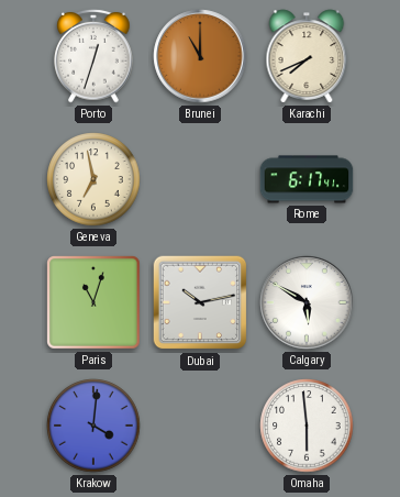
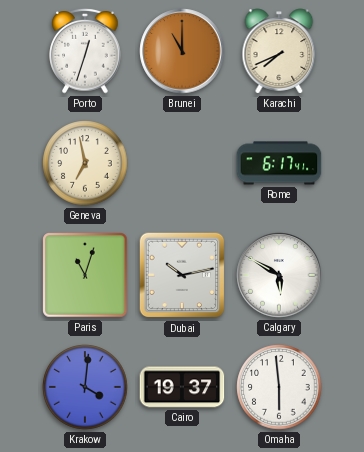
Cairo: none -> 19:37 (182, 387)
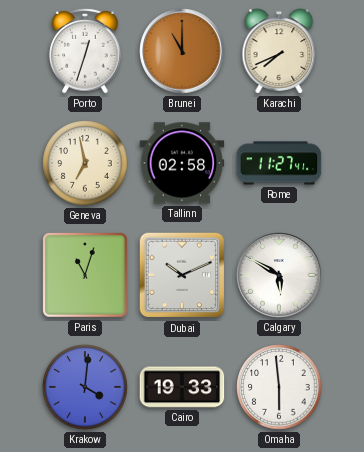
Tallinn: none -> 02:58 (182, 163)
Rome: 6:17 -> 11:27 (279, 163)
Dubai: 10:13 -> 10:11 (182, 275)
Cairo: 19:37 -> 19:33 (182, 387)
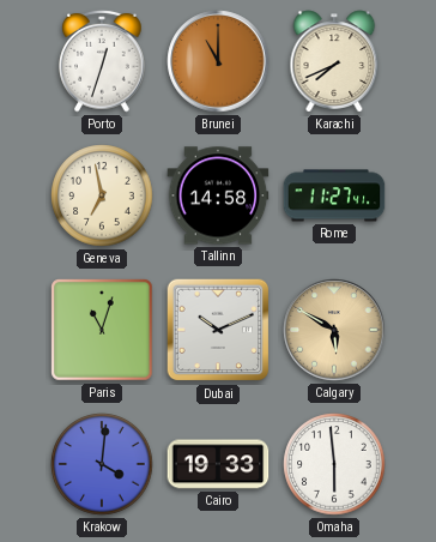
Tallinn: 02:58 -> 14:58 (218, 195)
Calgary dial: white -> champagne (334, 330)
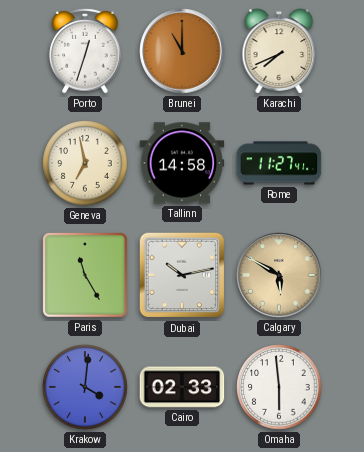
Paris: 11:03 -> 11:25 (85, 275)
Dubai: 10:11 -> 10:13 (182, 275)
Cairo: 19:33 -> 02:33 (182, 387)
